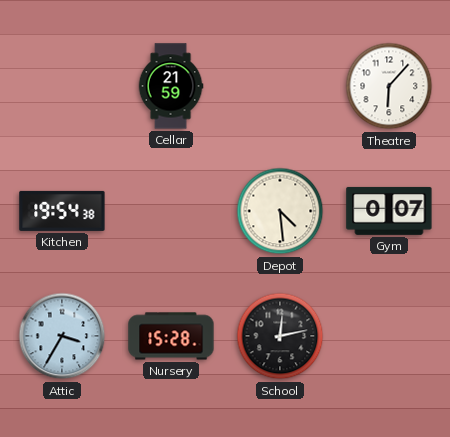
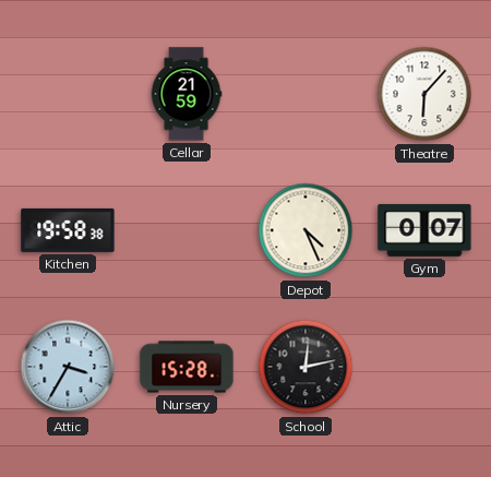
Kitchen: 19:54 -> 19:58 (68, 230)
Depot: 4:29 -> 4:26 (306, 230)
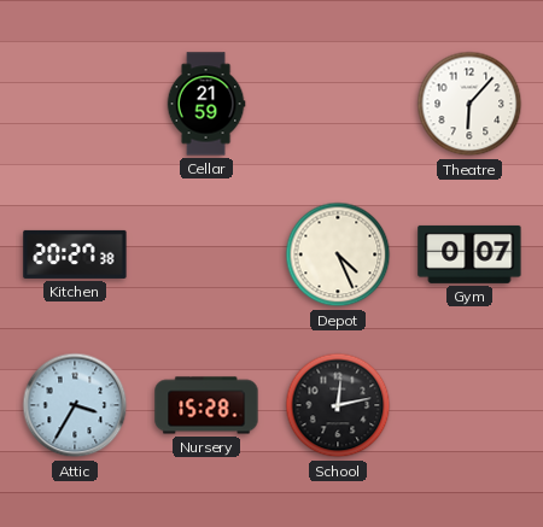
Kitchen: 19:58 -> 20:27 (75, 254)
